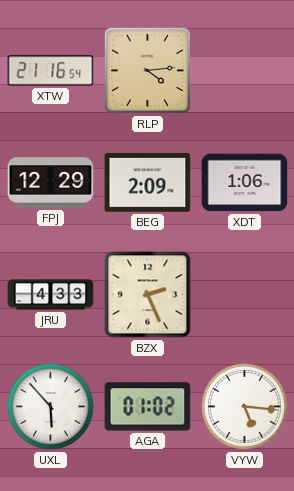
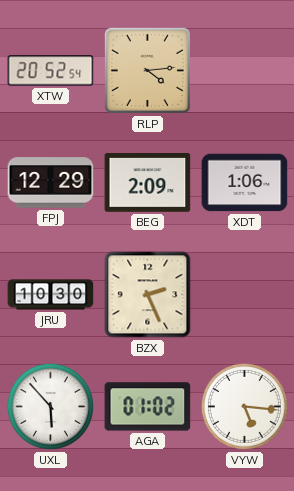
XTW: 21:16 -> 20:52 (51, 71)
JRU: 4:33 -> 10:30 (51, 295)
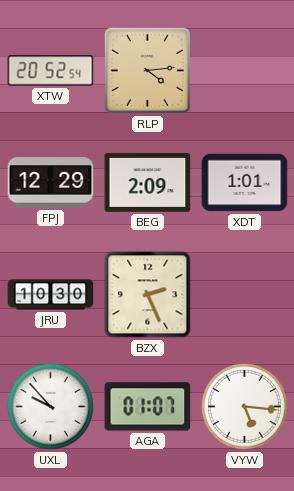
XDT: 1:06 -> 1:01 (245, 183)
UXL: 5:53 -> 9:53 (50, 406)
AGA: 01:02 -> 01:07 (148, 407)
